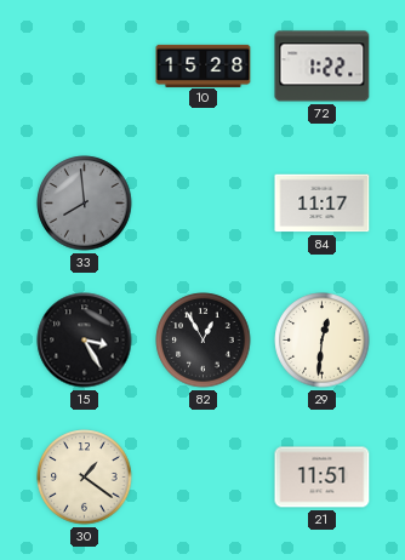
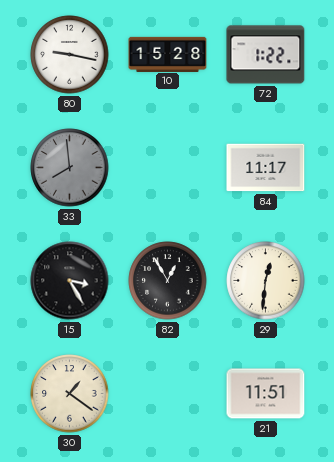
80: none -> 9:17 (70, 55)
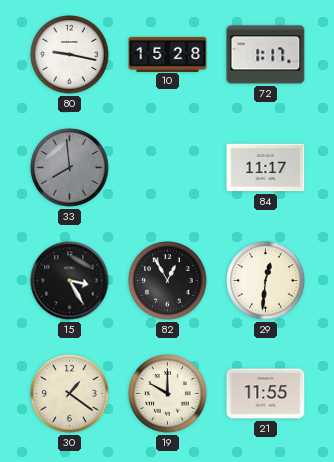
72: 1:22 -> 1:17 (266, 55)
19: none -> 10:00 (168, 394)
21: 11:51 -> 11:55 (266, 394)
